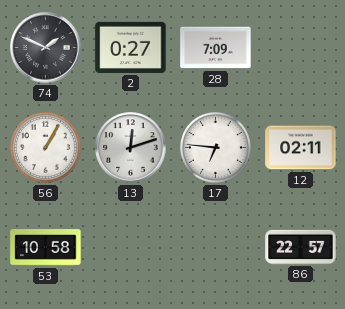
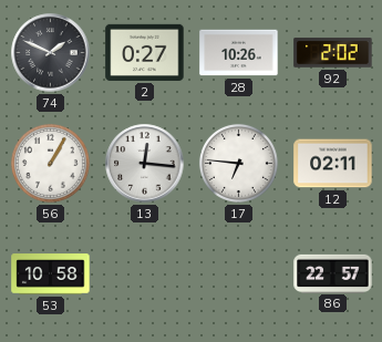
28: 7:09 -> 10:26 (239, 53)
92: none -> 2:02 (333, 53)
13: 12:12 -> 12:16 (145, 164)
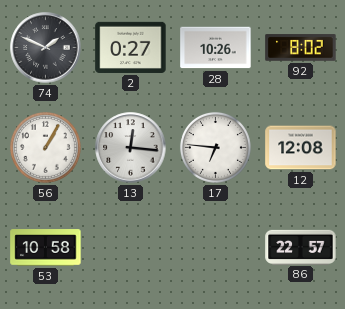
92: 2:02 -> 8:02 (301, 48)
12: 02:11 -> 12:08 (301, 148)
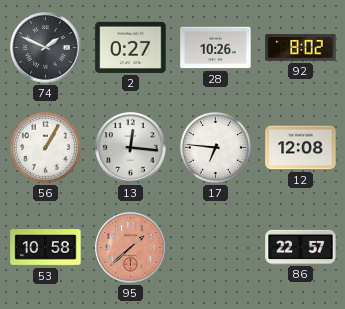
95: none -> 1:38 (131, 248)
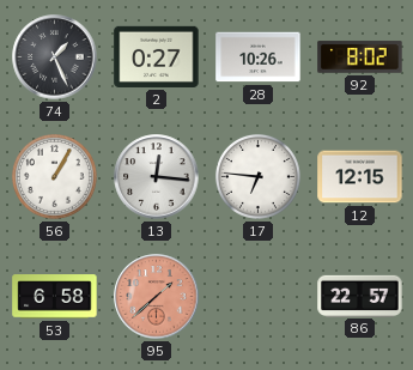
74: 1:49 -> 1:26 (55, 57)
12: 12:08 -> 12:15 (360, 177)
53: 10:58 -> 6:58 (55, 297)
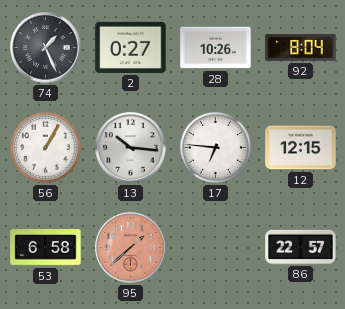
92: 8:02 -> 8:04 (301, 48)
13: 12:16 -> 10:16 (131, 148)
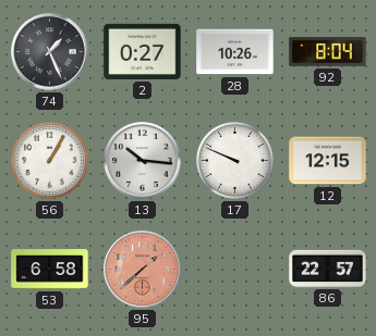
17: 6:46 -> 9:49 (234, 160)
